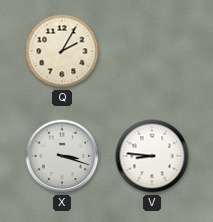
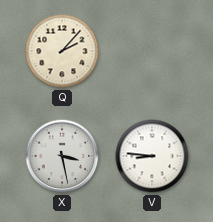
Q: 2:05 -> 2:07 (62, 51)
X: 3:18 -> 3:28 (62, 156)
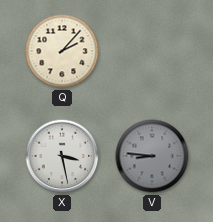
V dial: white -> grey (152, 156)
